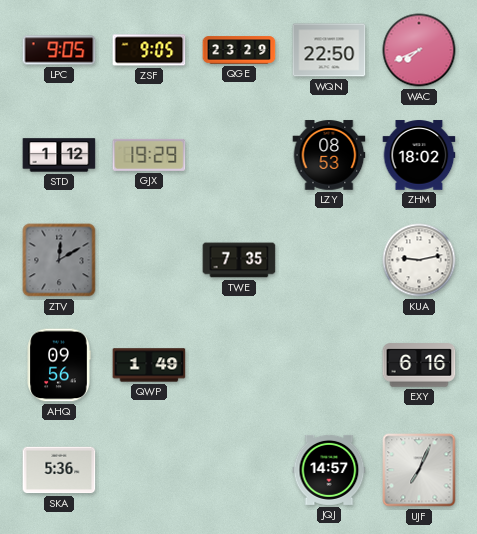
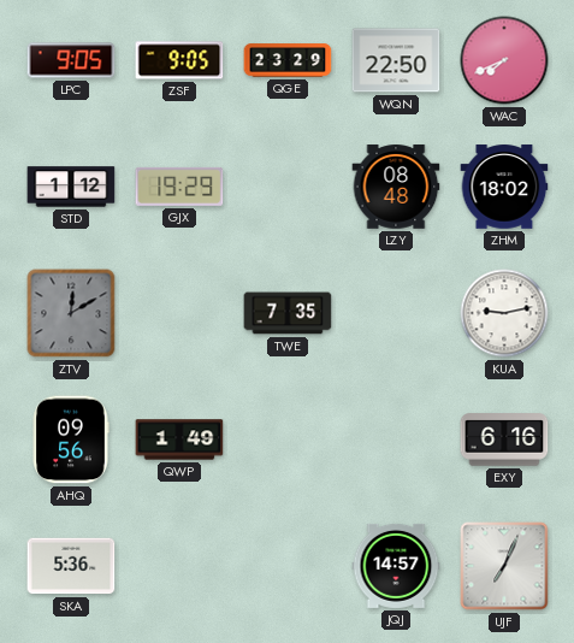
LZY: 08:53 -> 08:48 (396, 187)
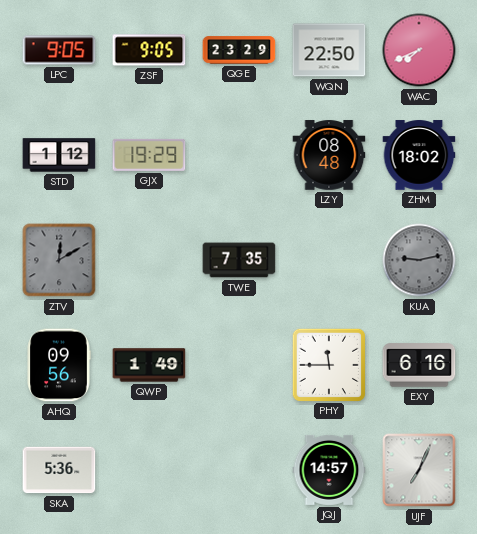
KUA dial: white -> grey (419, 260)
PHY: none -> 11:45 (328, 364)
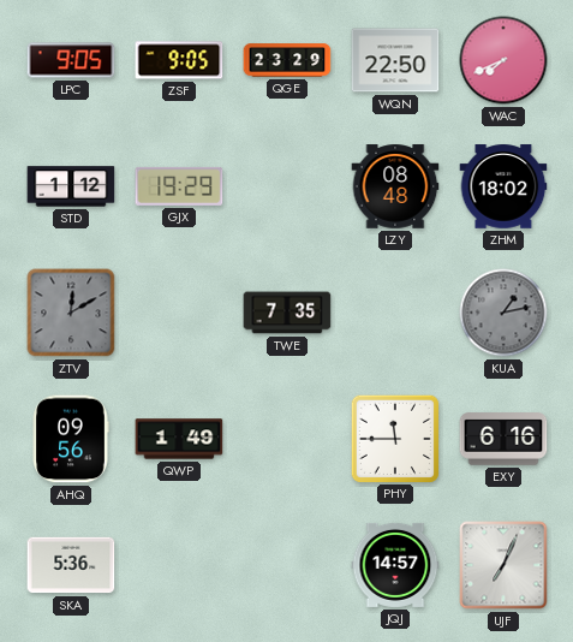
KUA: 9:13 -> 1:13 (503, 313)
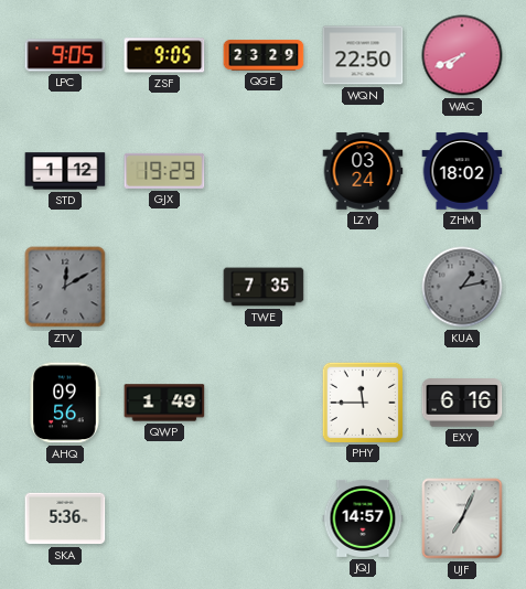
LZY: 08:48 -> 03:24 (363, 171)
